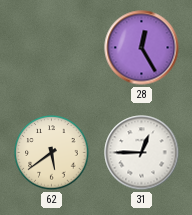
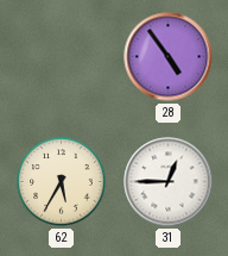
28: 12:25 -> 4:54 (169, 57)
62: 5:39 -> 5:35 (62, 182)
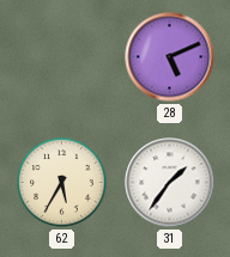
28: 4:54 -> 5:11 (170, 57)
31: 12:45 -> 1:36 (170, 183)
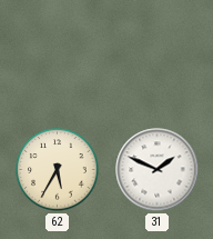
28: 5:11 -> none (170, 57)
31: 1:36 -> 1:49 (158, 170)
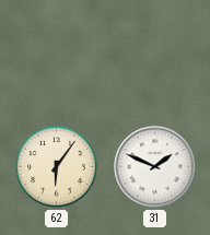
62: 5:35 -> 6:06 (57, 167)
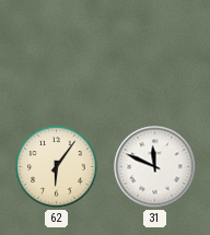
31: 1:49 -> 11:49 (155, 167)
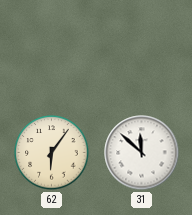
31: 11:49 -> 11:52 (142, 153)
